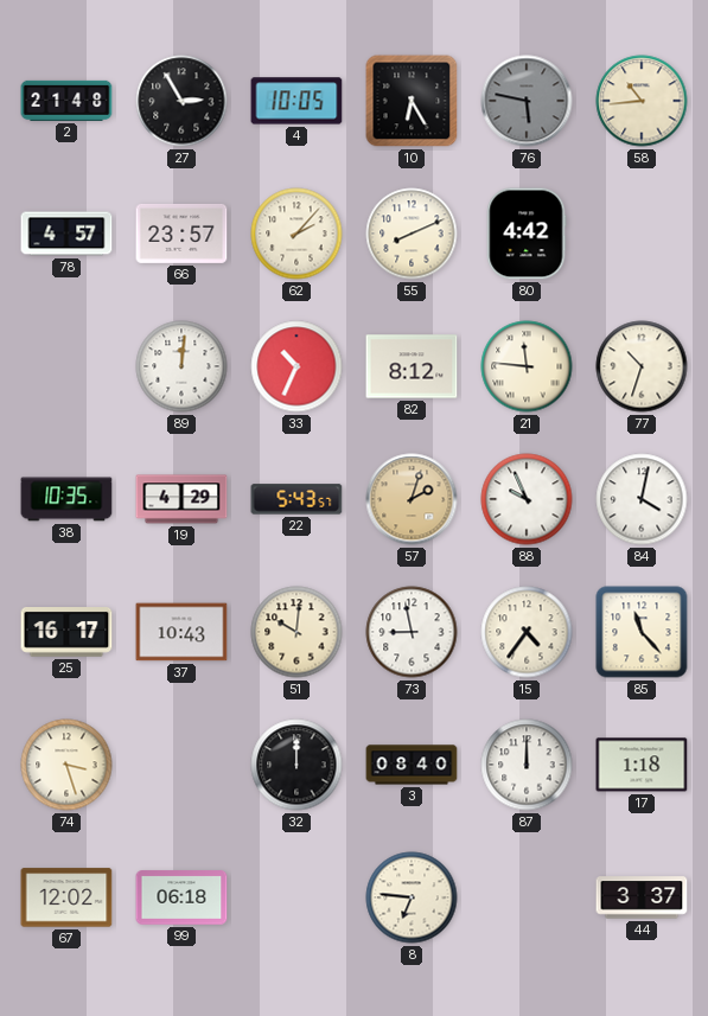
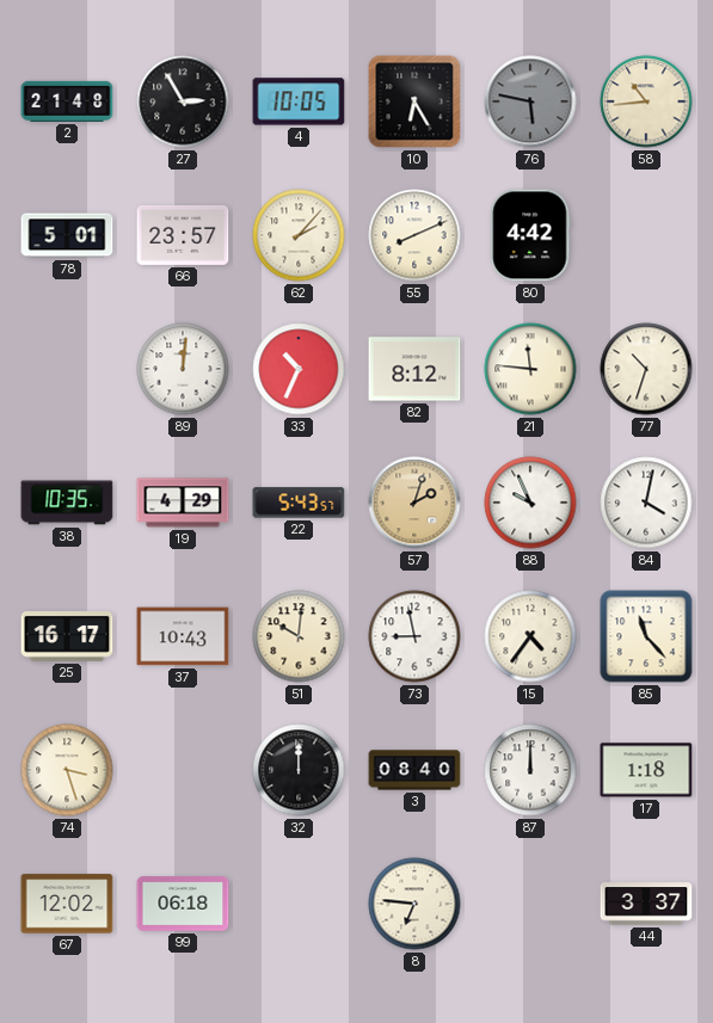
78: 4:57 -> 5:01 (67, 235)
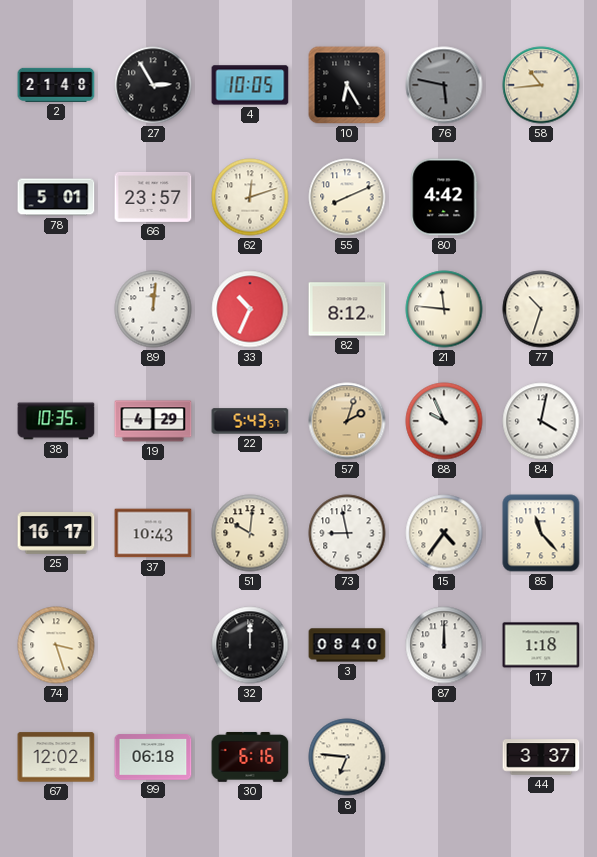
62: 2:07 -> 12:12 (250, 197)
30: none -> 6:16 (250, 757)
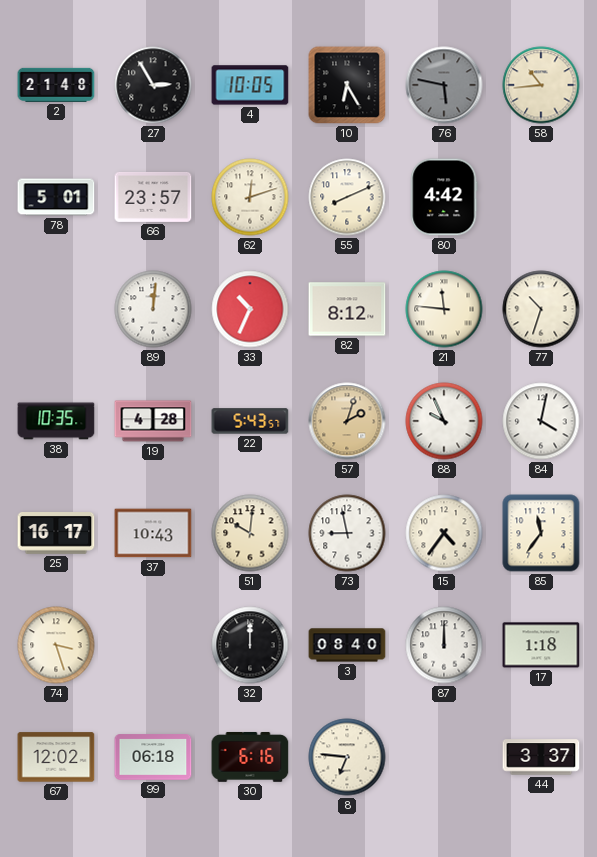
19: 4:29 -> 4:28 (153, 421)
85: 11:23 -> 11:36 (541, 533)
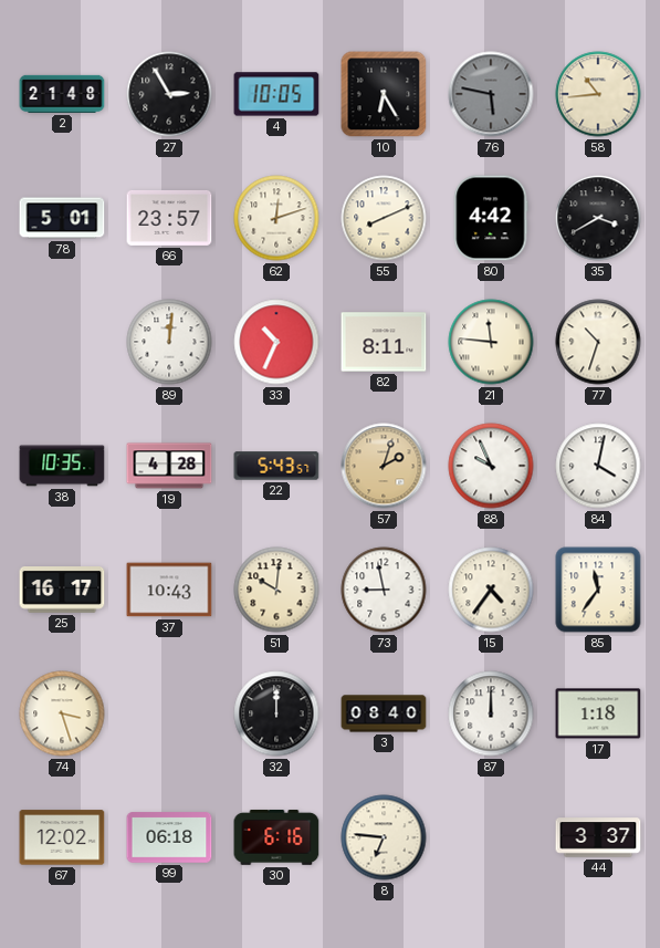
35: none -> 3:40 (598, 218)
82: 8:12 -> 8:11 (384, 342)
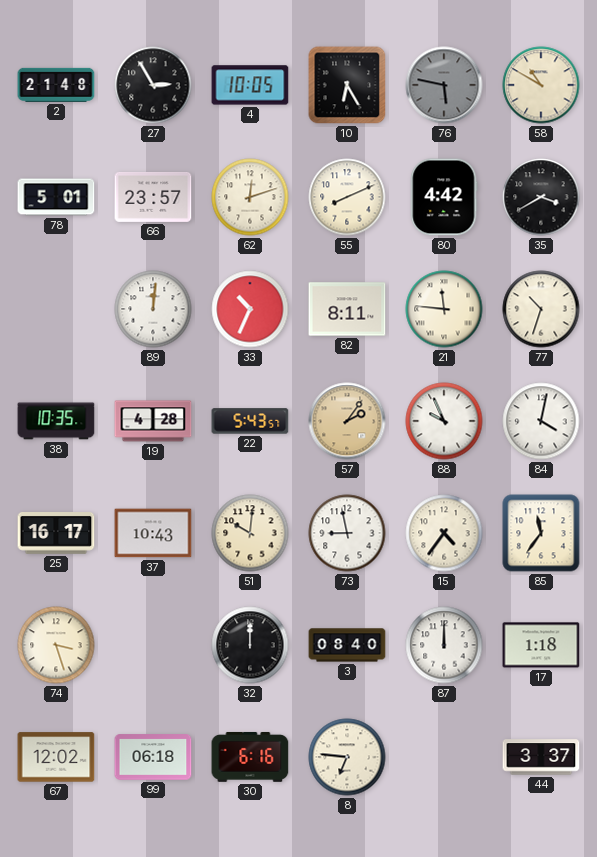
58: 10:44 -> 10:50 (541, 85)
57: 2:03 -> 2:06 (347, 421)
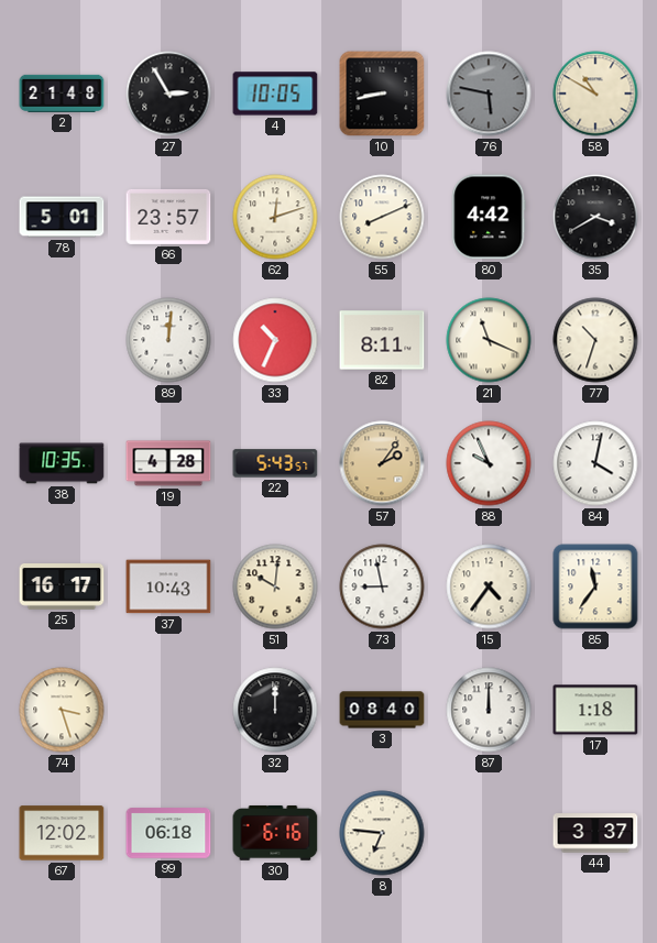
10: 6:25 -> 8:43 (382, 94)
21: 11:46 -> 11:19 (489, 340)
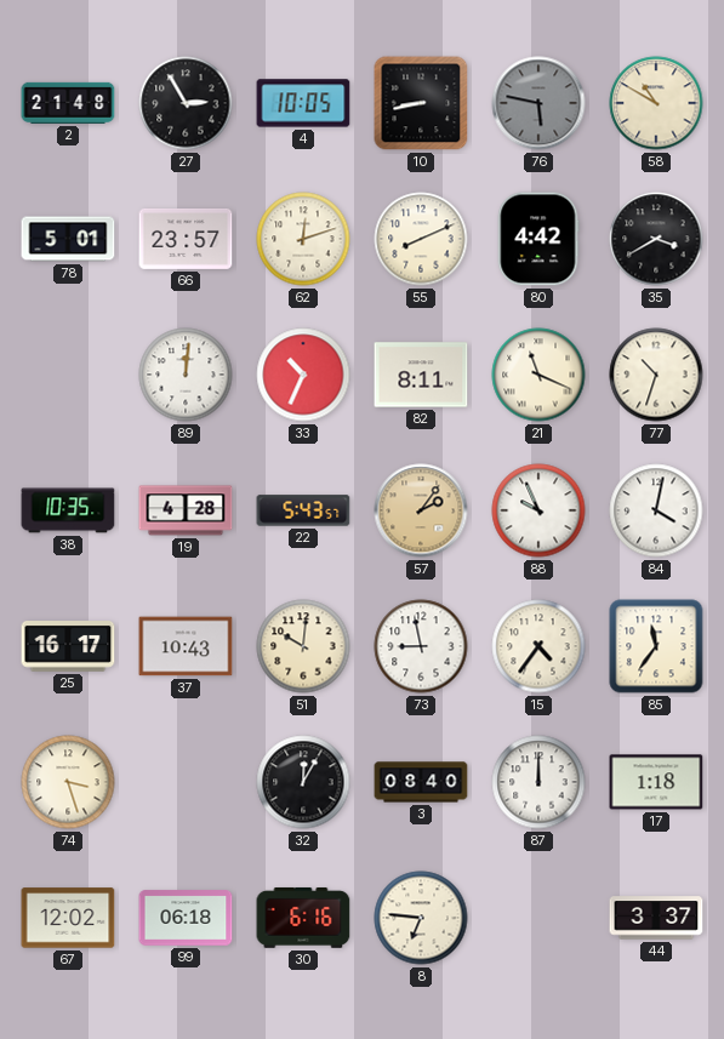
32: 12:00 -> 12:05 (303, 782)
